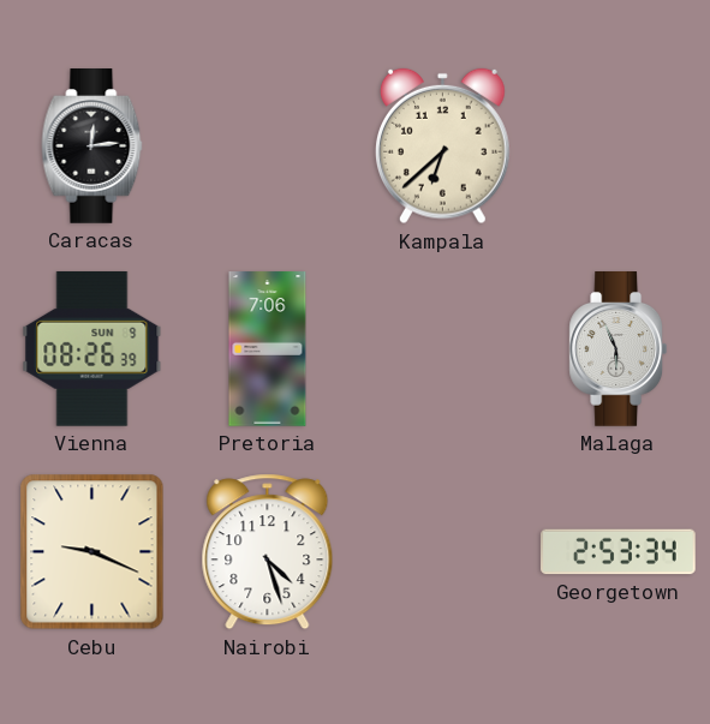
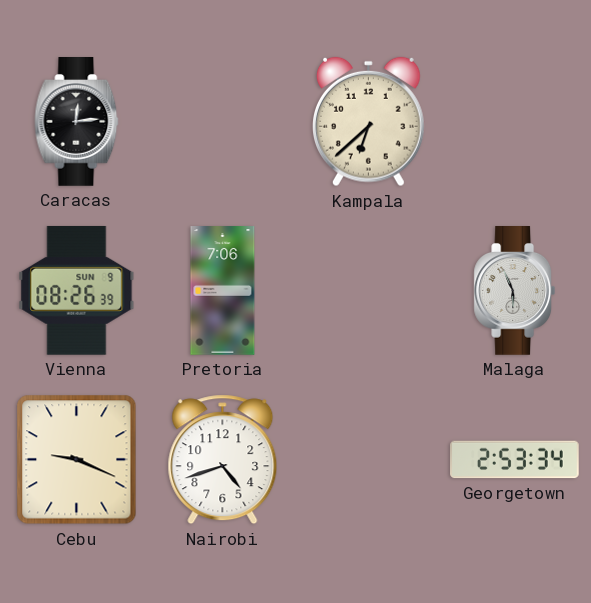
Nairobi: 4:27 -> 4:42 (223, 460)
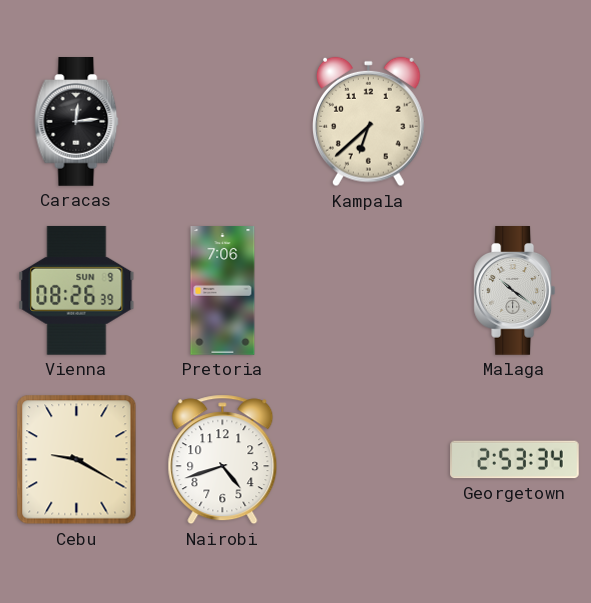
Malaga: 5:56 -> 10:21 (515, 291)
Cebu: 9:19 -> 9:20 (77, 460)
